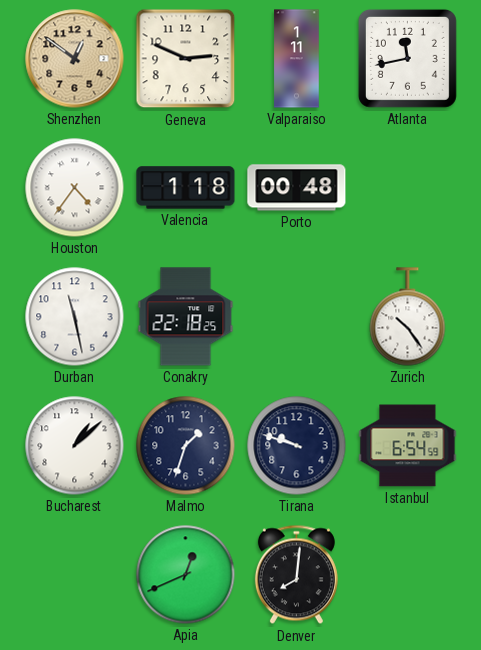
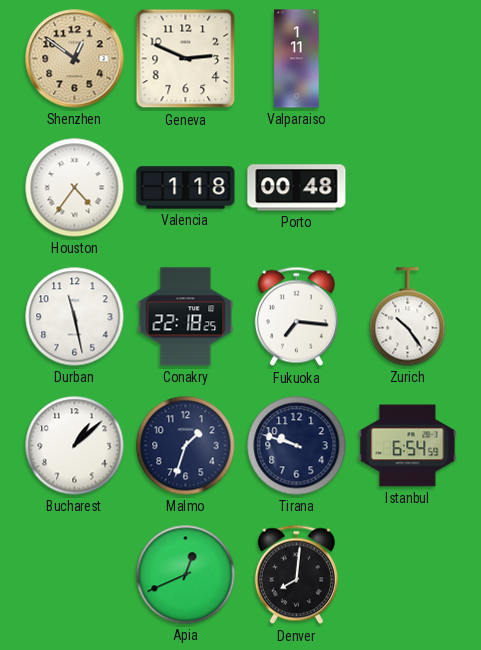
Atlanta: 11:43 -> none (407, 58)
Fukuoka: none -> 7:16 (296, 317)
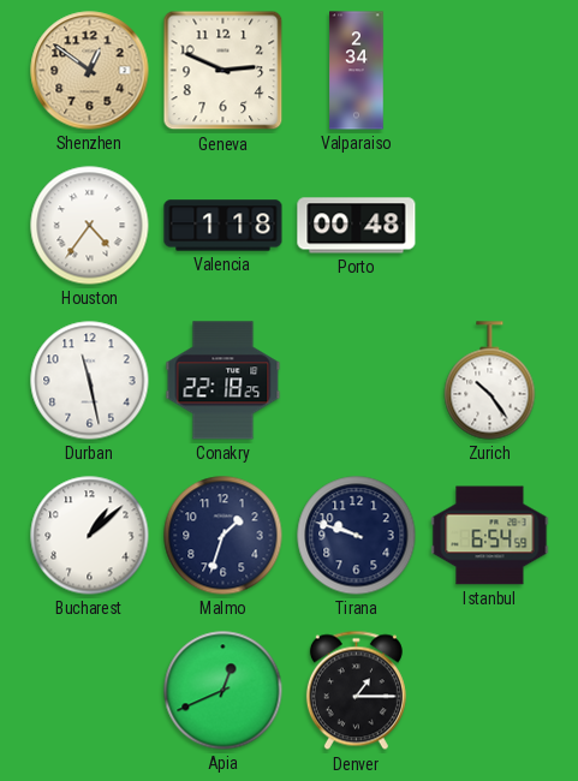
Valparaiso: 1:11 -> 2:34 (357, 71)
Fukuoka: 7:16 -> none (296, 317)
Denver: 8:01 -> 1:15 (356, 691)
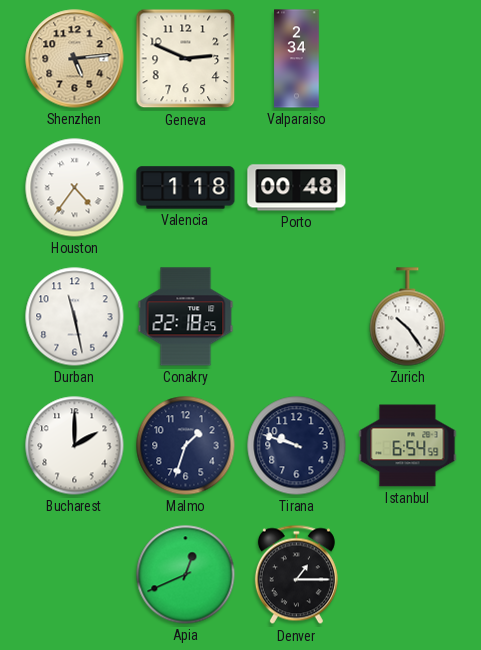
Shenzhen: 12:51 -> 5:14 (75, 59)
Bucharest: 1:08 -> 2:00 (75, 446)
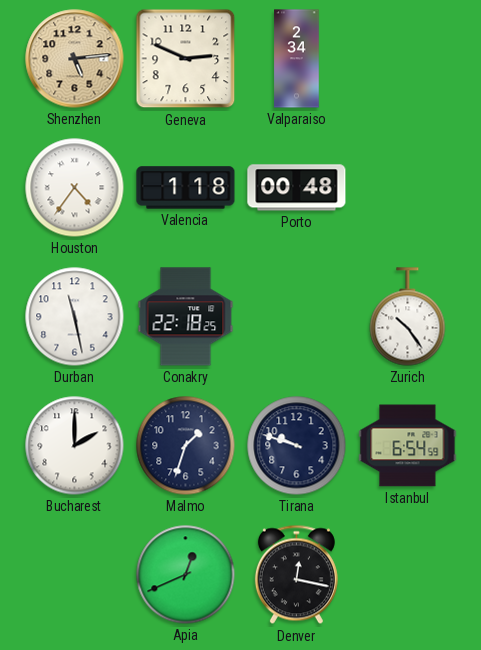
Denver: 1:15 -> 12:17 (296, 575)
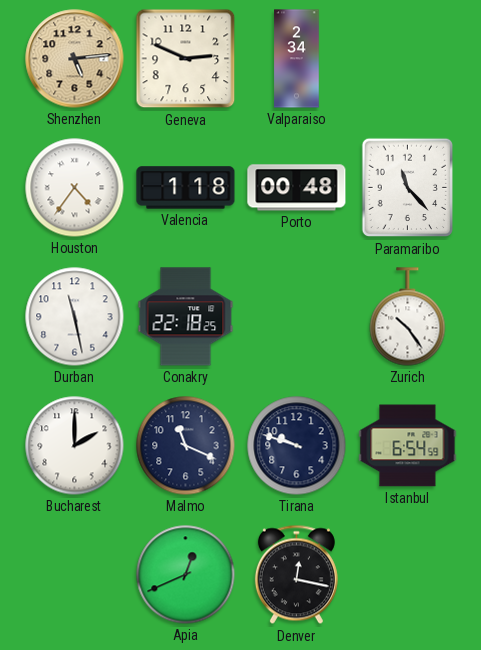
Paramaribo: none -> 11:23 (407, 188)
Malmo: 1:33 -> 11:19 (186, 446)
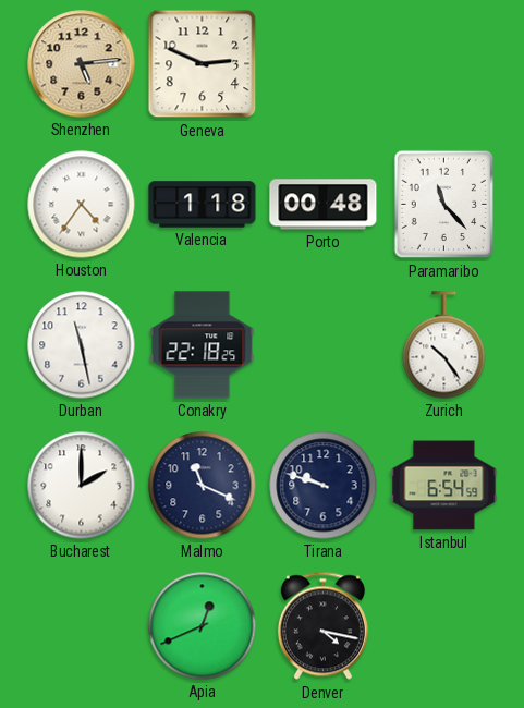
Valparaiso: 2:34 -> none (297, 59)
Denver: 12:17 -> 4:17 (322, 626)
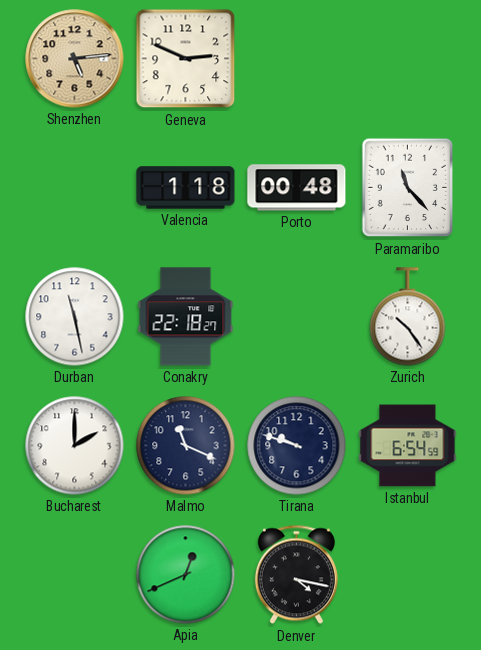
Houston: 4:36 -> none (82, 205)
Conakry: 22:18:25 -> 22:18:27 (186, 317)
